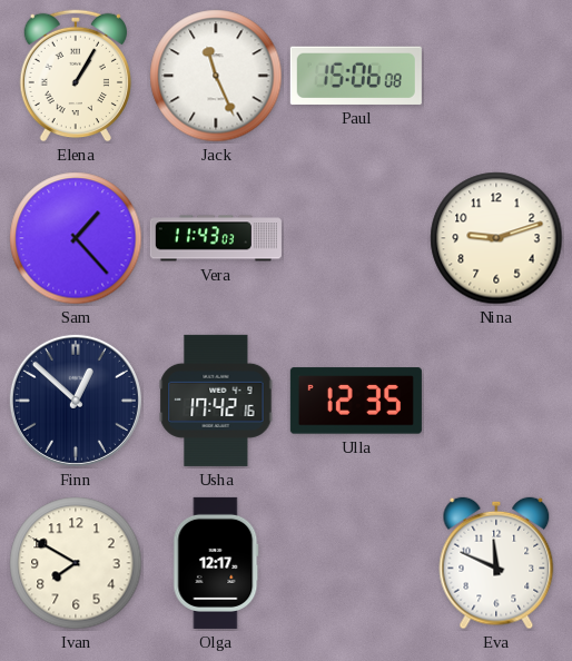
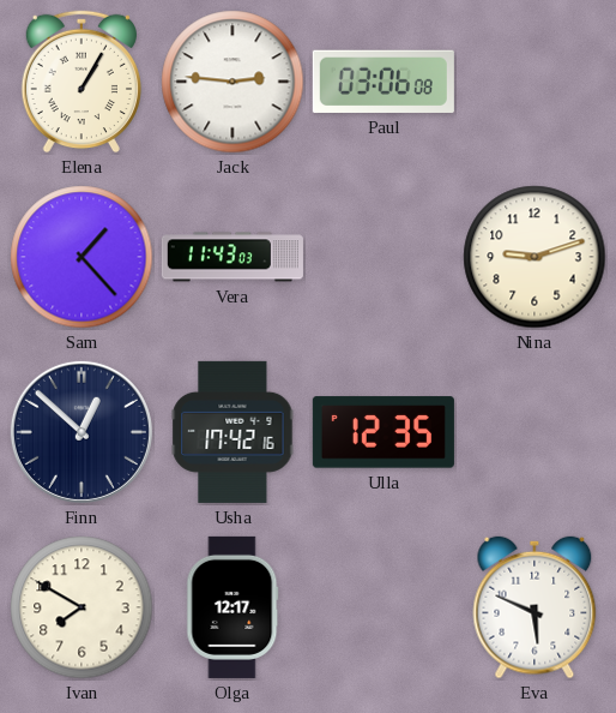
Jack: 11:26 -> 2:46 (232, 82)
Paul: 15:06 -> 03:06 (384, 82)
Eva: 11:49 -> 5:49 (535, 607)
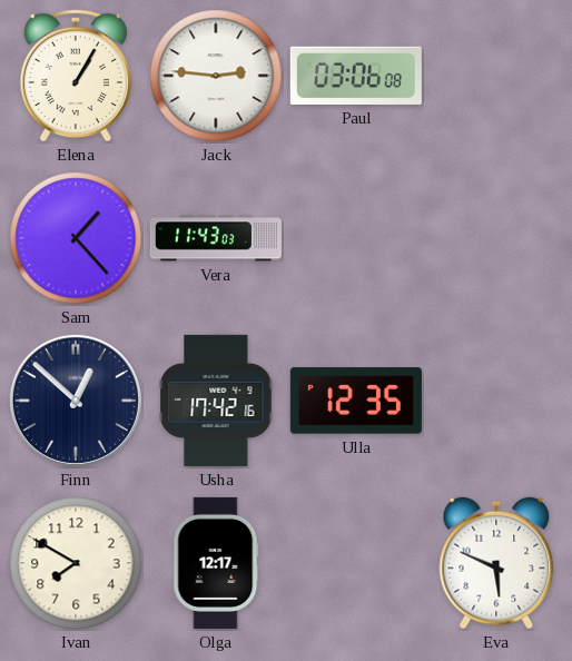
Nina: 9:12 -> none (535, 257)
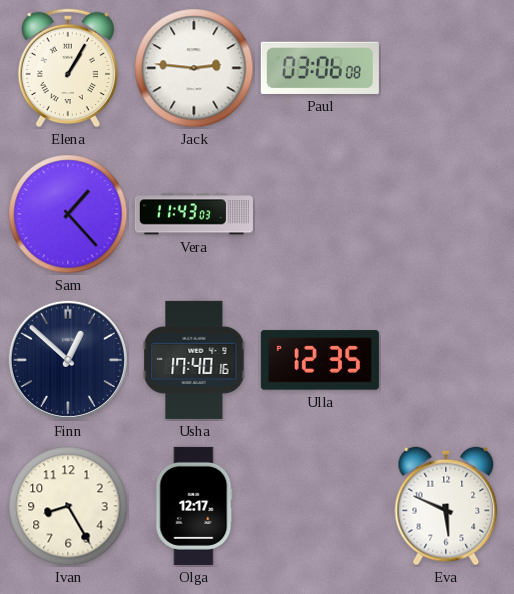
Usha: 17:42 -> 17:40 (194, 360)
Ivan: 7:50 -> 8:25 (68, 506)
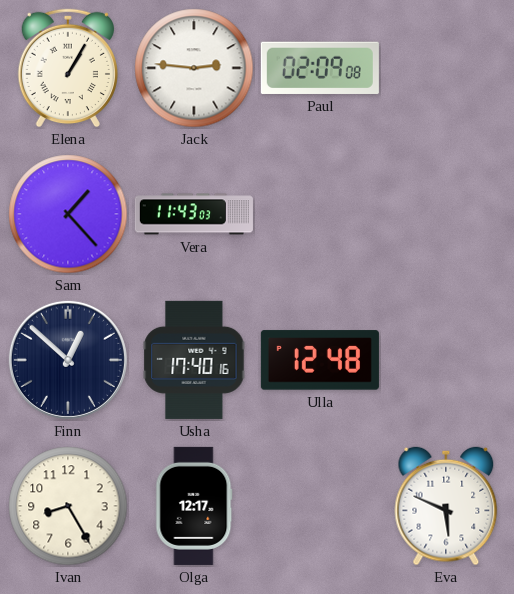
Paul: 03:06 -> 02:09 (320, 68)
Ulla: 12:35 -> 12:48 (320, 360)
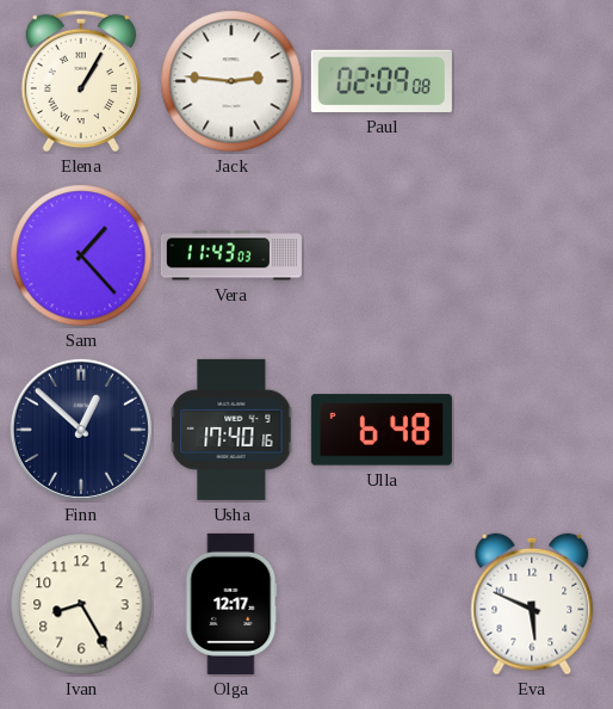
Ulla: 12:48 -> 6:48 (382, 430)
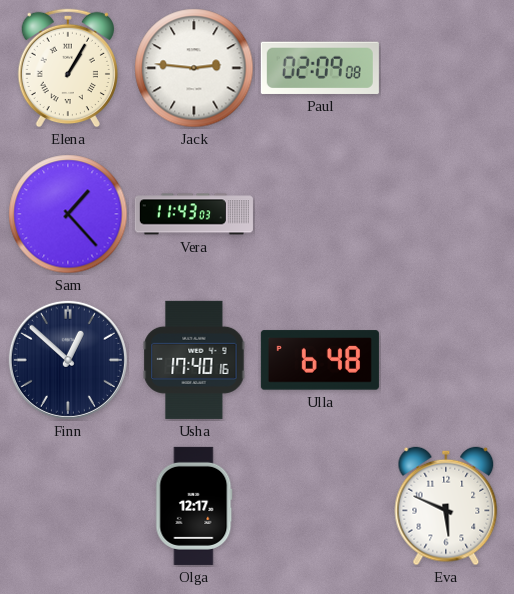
Ivan: 8:25 -> none (81, 604)
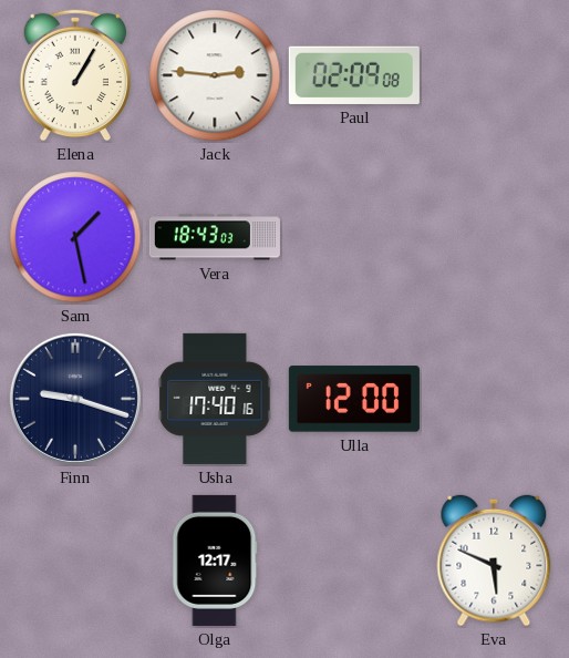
Sam: 1:23 -> 1:28 (75, 237)
Vera: 11:43 -> 18:43 (215, 237)
Finn: 12:52 -> 9:18 (75, 399)
Ulla: 6:48 -> 12:00 (354, 399)
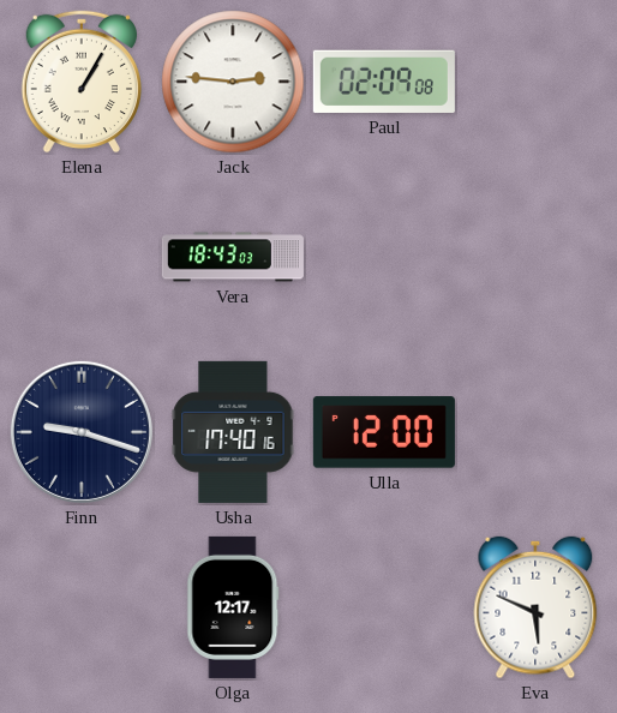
Sam: 1:28 -> none (75, 237)
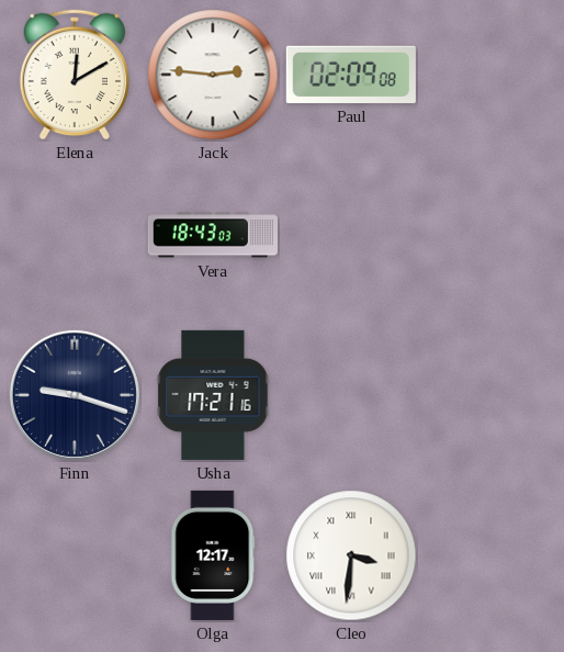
Elena: 1:05 -> 12:10 (75, 75)
Usha: 17:40 -> 17:21 (213, 395)
Ulla: 12:00 -> none (384, 432)
Cleo: none -> 3:31 (351, 555)
Eva: 5:49 -> none (535, 607)
